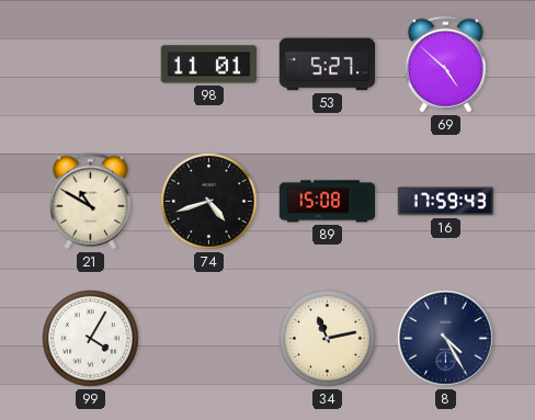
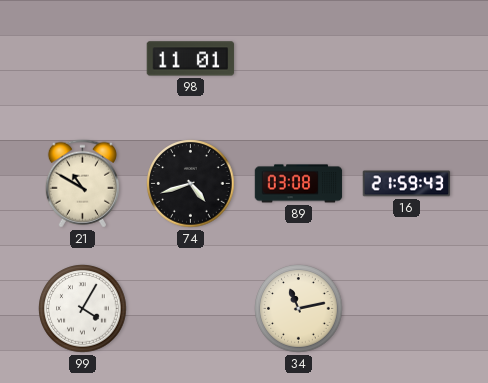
53: 5:27 -> none (328, 65)
69: 4:52 -> none (445, 65)
89: 15:08 -> 03:08 (299, 184)
16: 17:59 -> 21:59 (407, 184)
8: 4:25 -> none (446, 339)
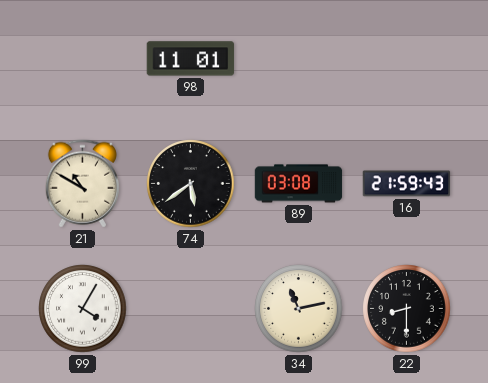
74: 4:42 -> 5:39 (191, 184)
22: none -> 8:30 (407, 309)
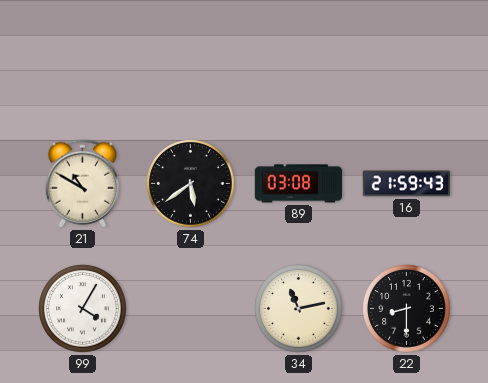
98: 11:01 -> none (191, 59)
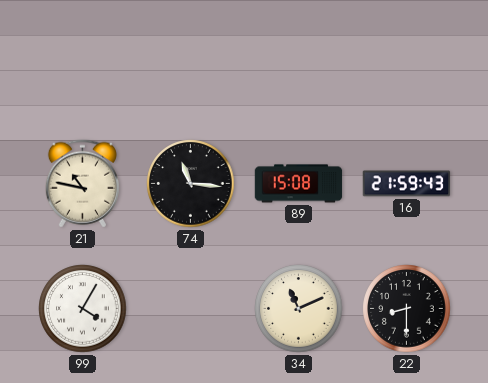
21: 10:50 -> 10:47 (82, 184)
74: 5:39 -> 11:16 (191, 184)
89: 03:08 -> 15:08 (299, 184)
34: 11:13 -> 11:11 (299, 309)
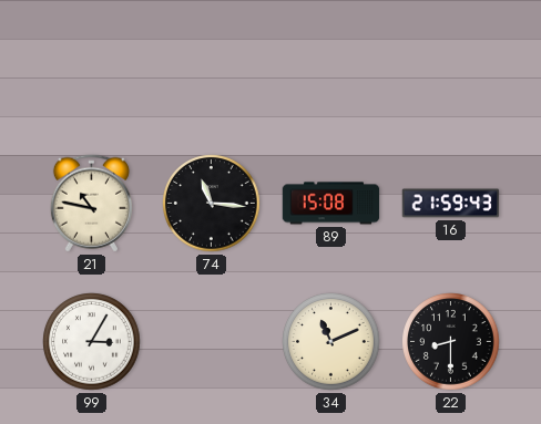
99: 4:05 -> 3:05 (92, 342)
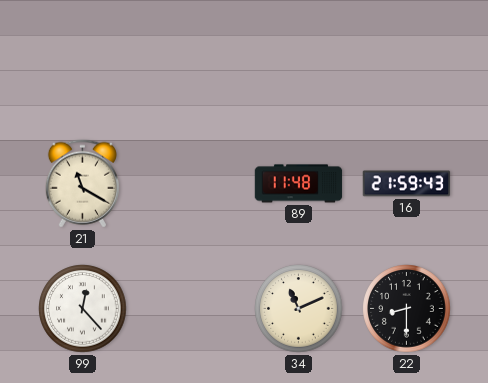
21: 10:47 -> 11:20 (82, 184)
74: 11:16 -> none (212, 204)
89: 15:08 -> 11:48 (299, 184)
99: 3:05 -> 12:23 (83, 309)
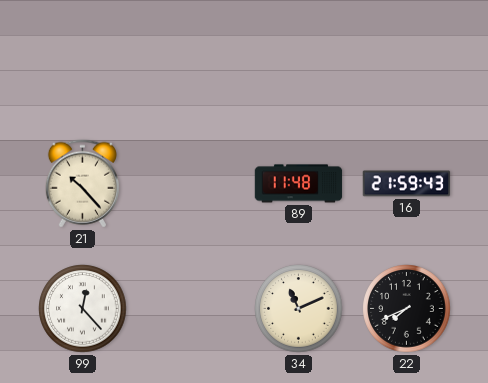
21: 11:20 -> 10:23 (82, 184)
22: 8:30 -> 7:41 (407, 309)
